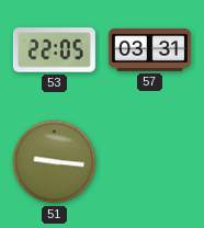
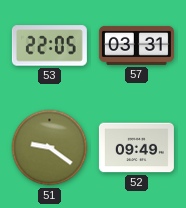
51: 9:16 -> 9:21 (50, 148)
52: none -> 09:49 (136, 148)
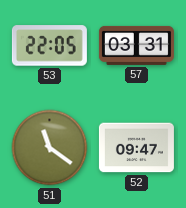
51: 9:21 -> 11:21 (50, 148)
52: 09:49 -> 09:47 (136, 148)
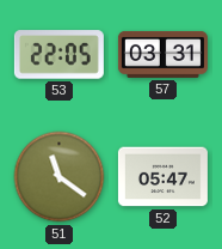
52: 09:47 -> 05:47 (162, 177)
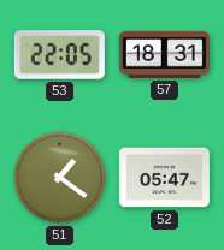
57: 03:31 -> 18:31 (164, 54)
51: 11:21 -> 1:21 (60, 178)
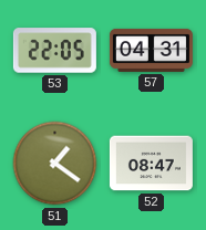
57: 18:31 -> 04:31 (151, 50)
52: 05:47 -> 08:47 (151, 164)
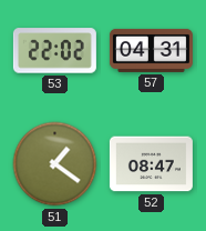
53: 22:05 -> 22:02 (54, 51)
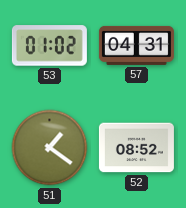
53: 22:02 -> 01:02 (49, 46)
52: 08:47 -> 08:52 (136, 148)
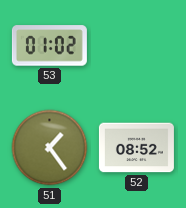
57: 04:31 -> none (136, 45)
51: 1:21 -> 1:24 (50, 148)
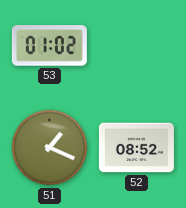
51: 1:24 -> 1:19 (50, 148)
